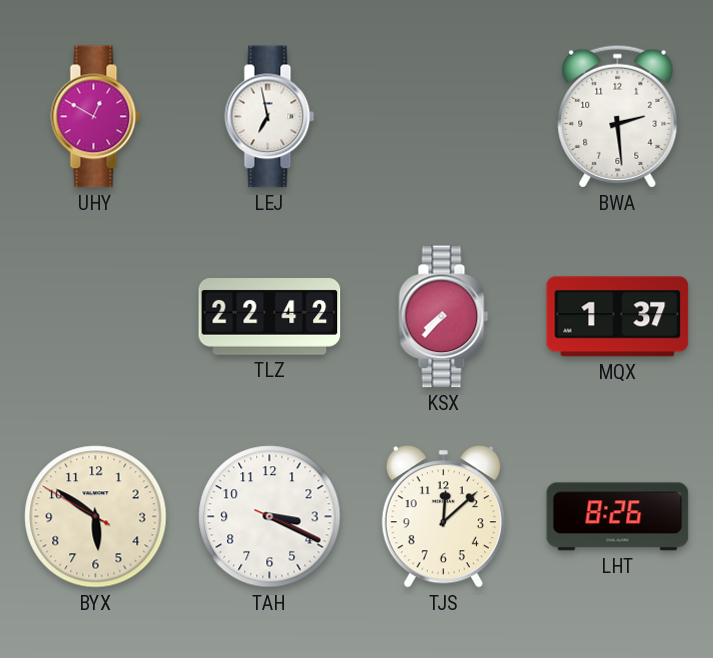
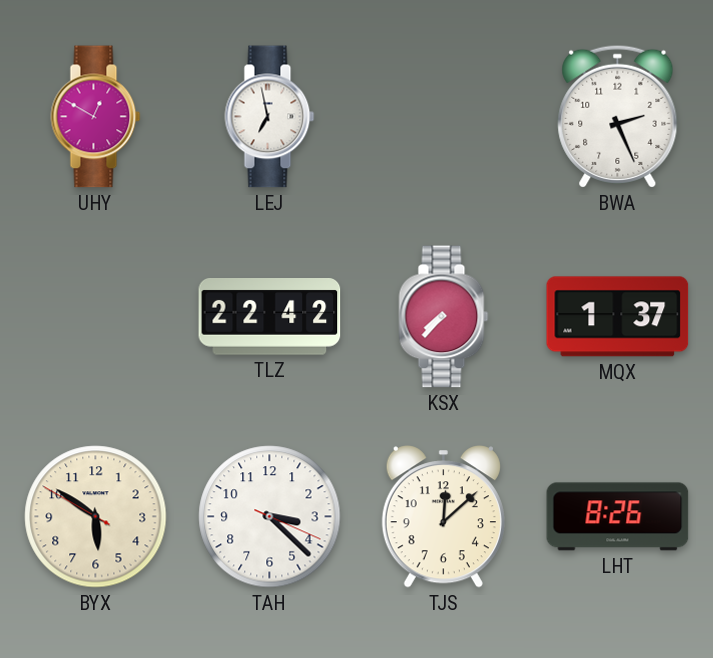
BWA: 2:29 -> 2:26 (618, 116)
TAH: 3:19 -> 3:22 (270, 517)
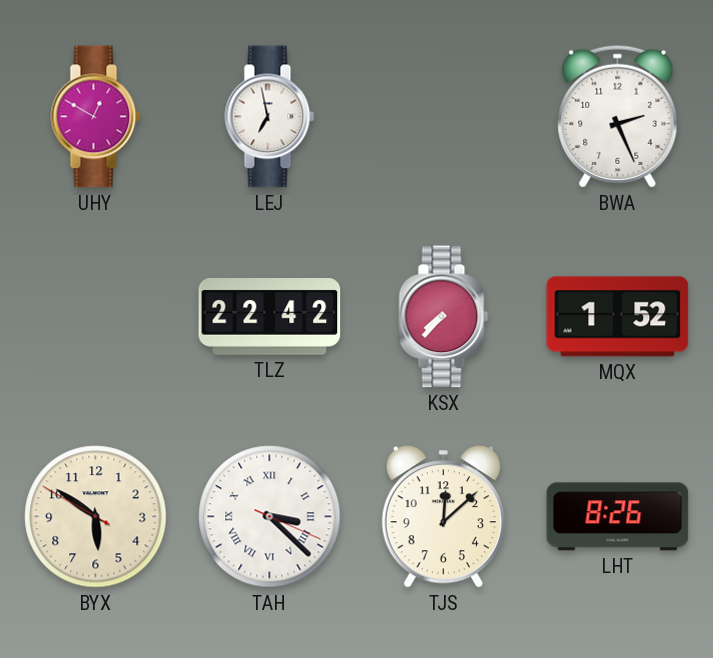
MQX: 1:37 -> 1:52 (618, 317)
TAH numerals: Arabic -> Roman (270, 517)
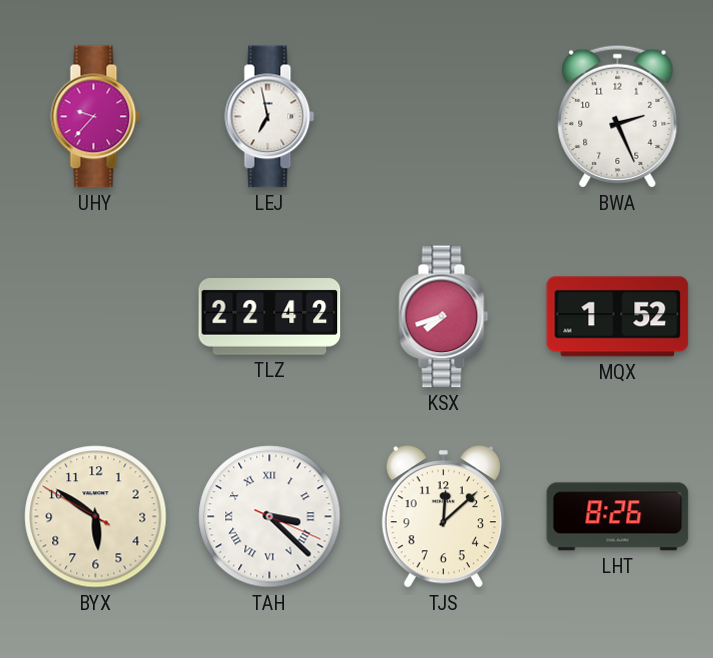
UHY: 12:50 -> 9:37 (96, 117)
KSX: 7:37 -> 7:42 (444, 317)
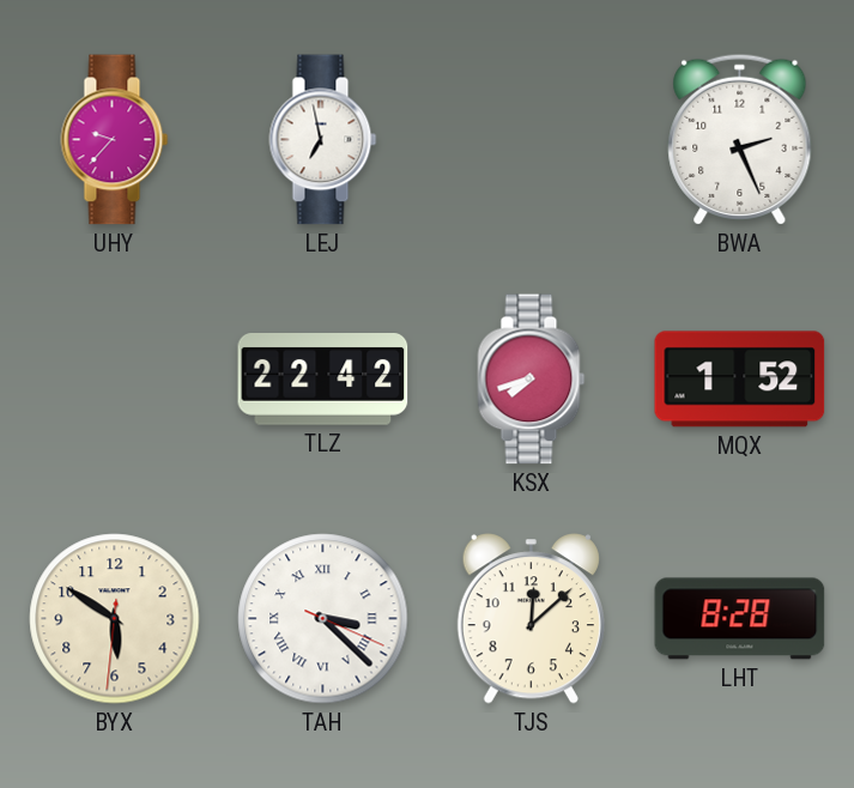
BYX: 5:50:50 -> 5:50:31 (115, 619)
LHT: 8:26 -> 8:28 (740, 619)
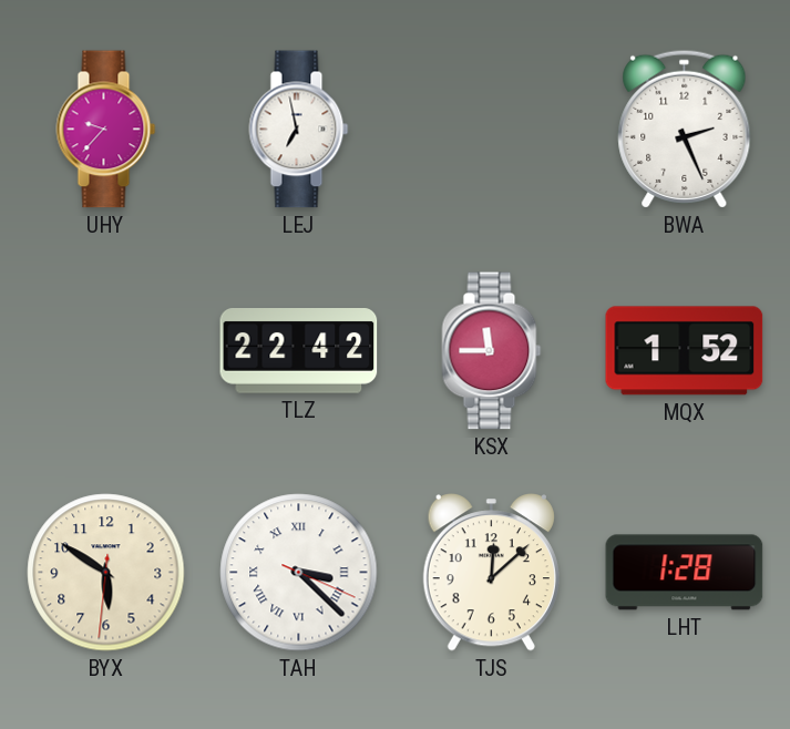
KSX: 7:42 -> 11:45 (492, 351)
LHT: 8:28 -> 1:28 (685, 573)
